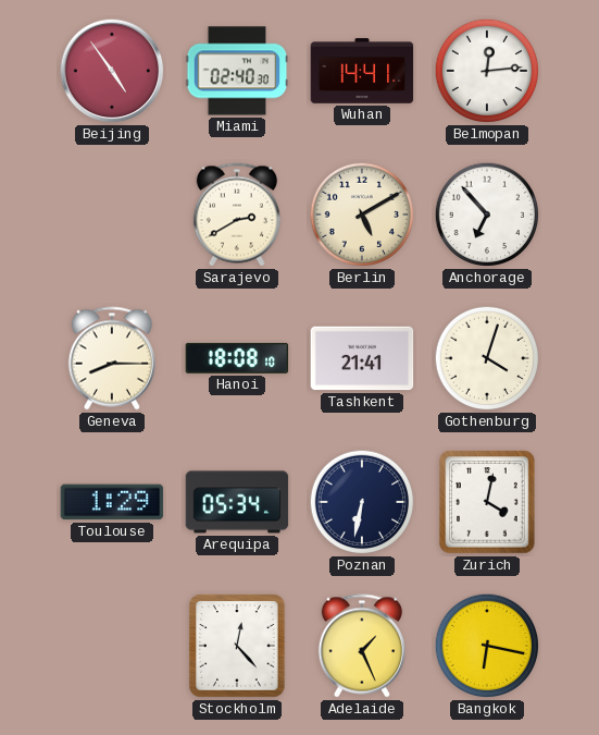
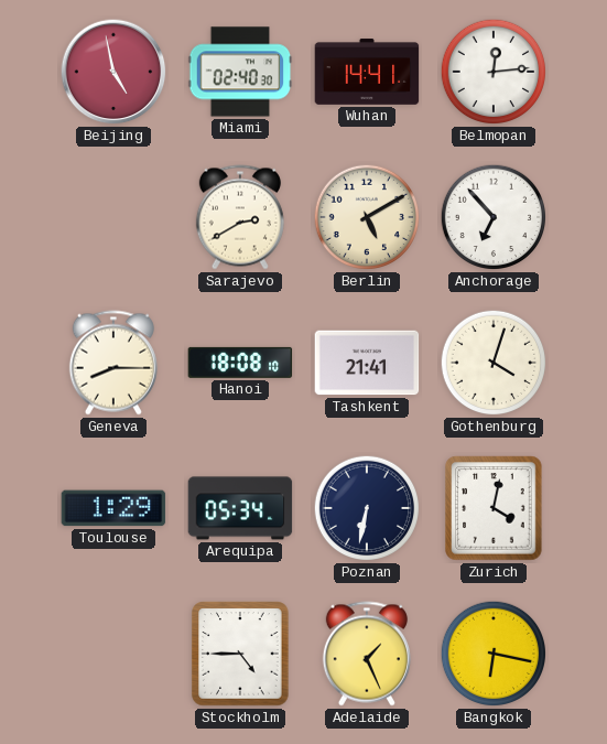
Beijing: 4:54 -> 4:58 (113, 72)
Stockholm: 12:23 -> 4:45 (240, 654)
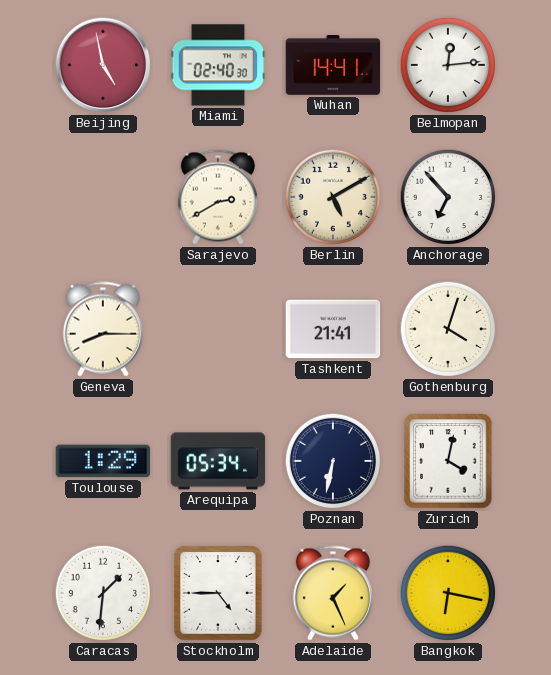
Hanoi: 18:08 -> none (240, 363)
Caracas: none -> 1:31 (103, 593)
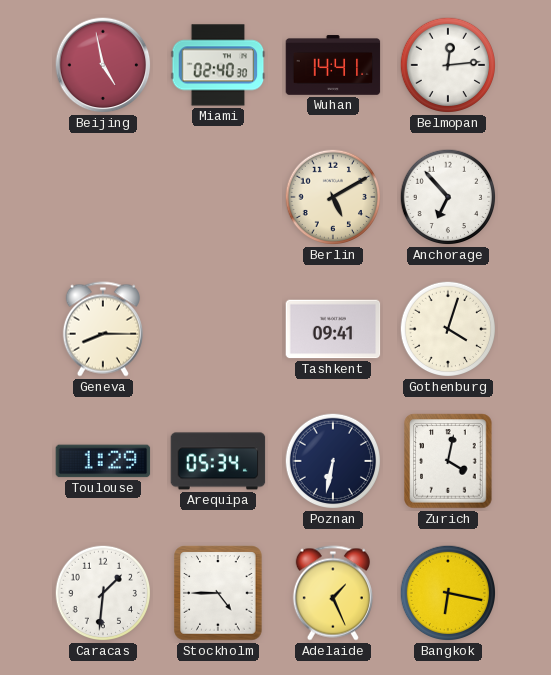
Sarajevo: 2:40 -> none (218, 197)
Tashkent: 21:41 -> 09:41 (333, 329)
